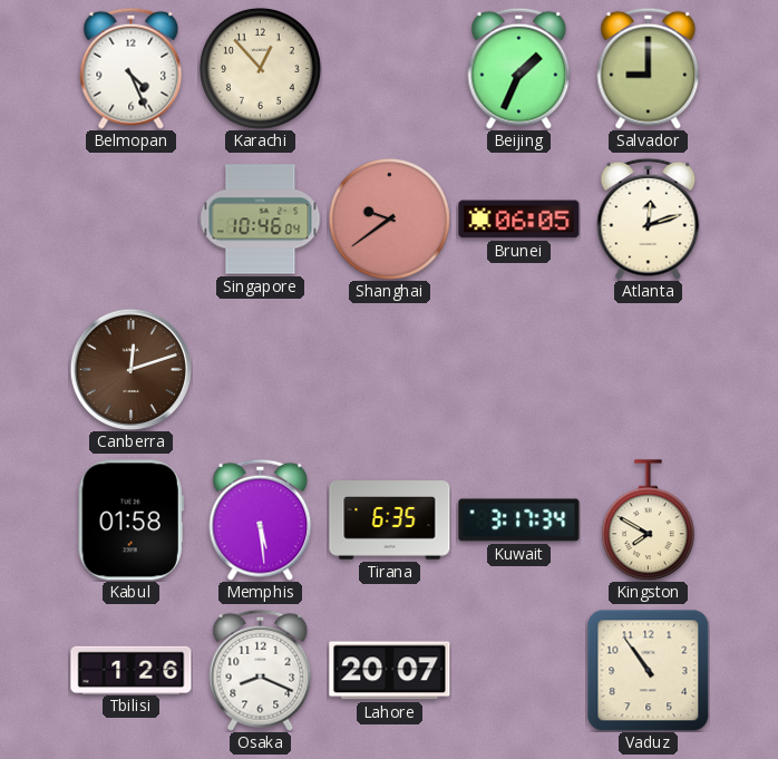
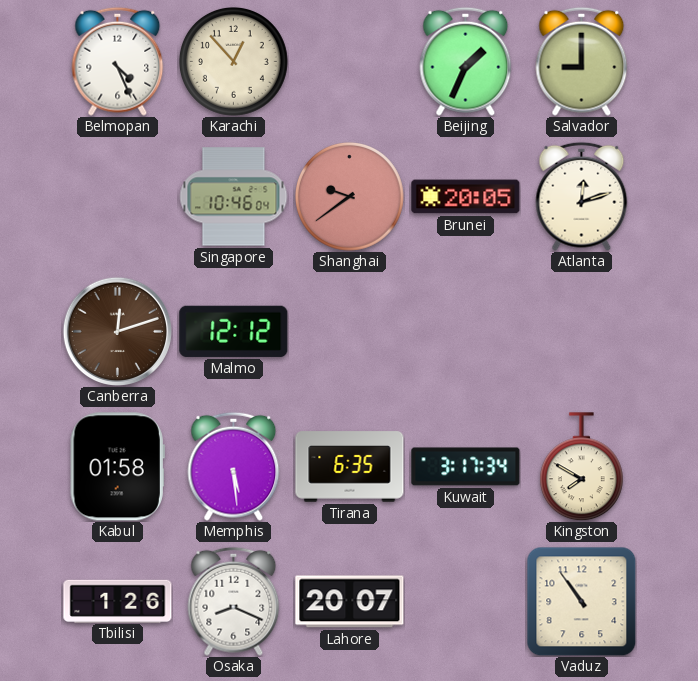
Brunei: 06:05 -> 20:05 (466, 197)
Malmo: none -> 12:12 (234, 331)
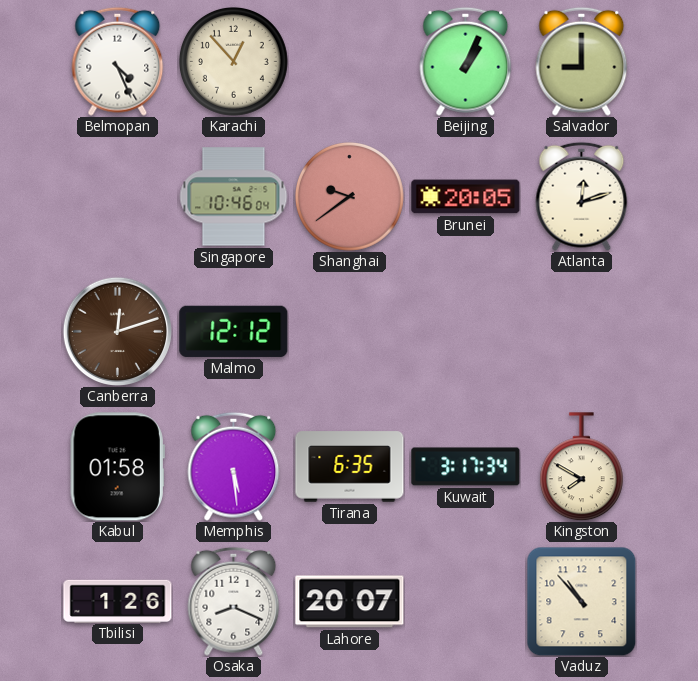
Beijing: 1:34 -> 1:04 (466, 61)
Vaduz: 10:54 -> 10:53 (581, 601)
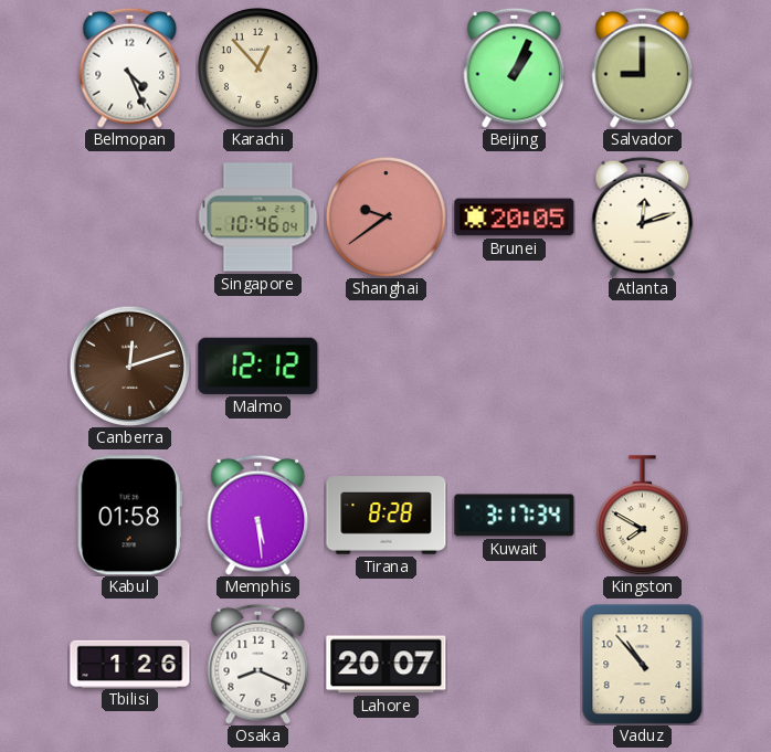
Tirana: 6:35 -> 8:28 (387, 516)
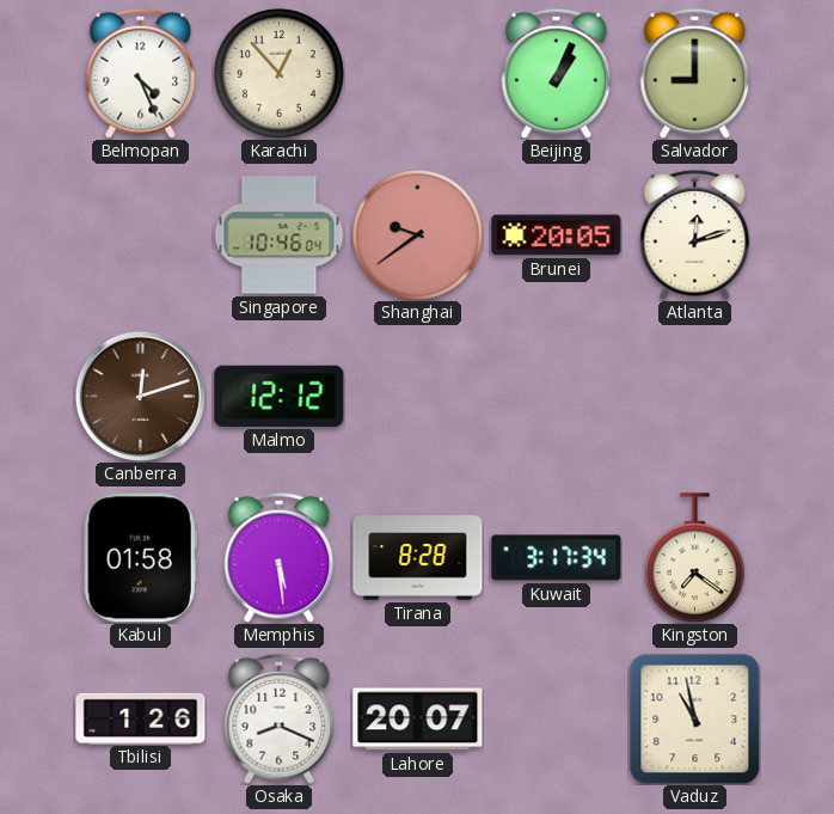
Kingston: 7:50 -> 7:21 (694, 558)
Vaduz: 10:53 -> 10:58 (694, 718)
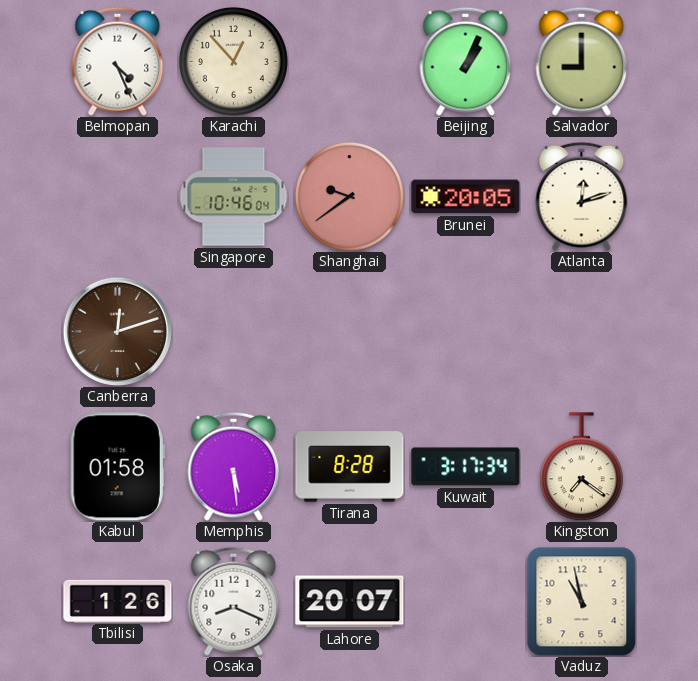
Malmo: 12:12 -> none (280, 396)
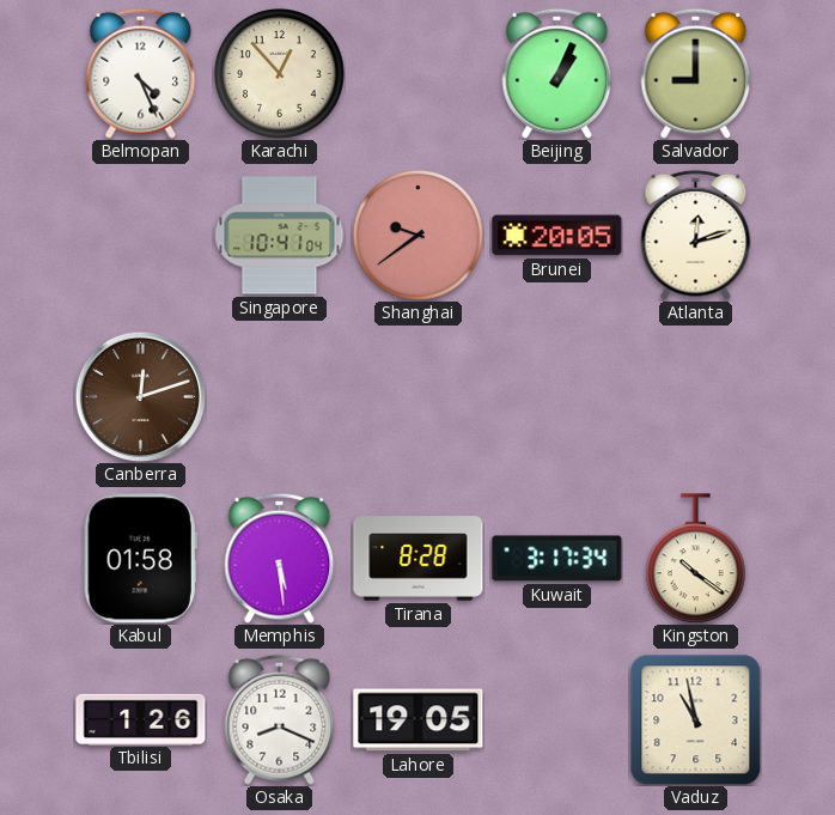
Singapore: 10:46 -> 10:41 (280, 236)
Kingston: 7:21 -> 10:21 (695, 559)
Lahore: 20:07 -> 19:05 (419, 720)
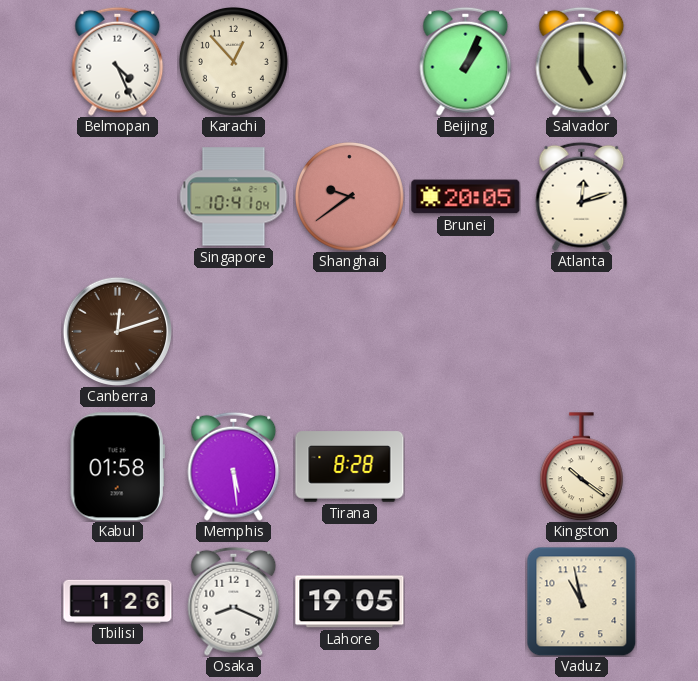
Salvador: 9:00 -> 5:00 (582, 61)
Kuwait: 3:17 -> none (557, 559)
